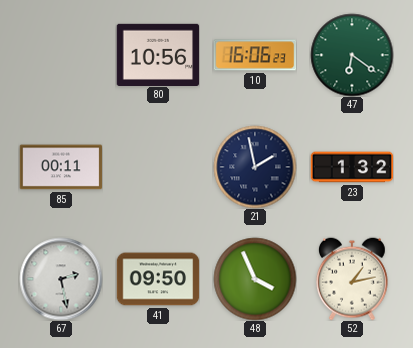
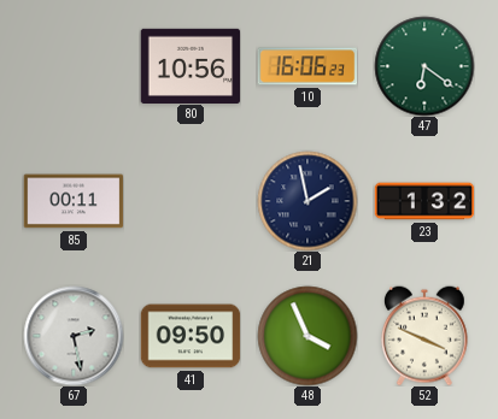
52: 1:13 -> 3:49 (424, 336)
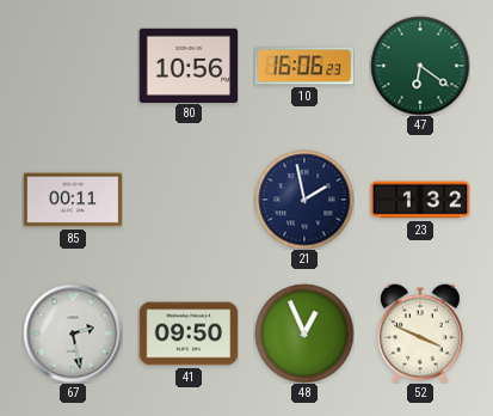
48: 3:56 -> 12:56 (304, 334)
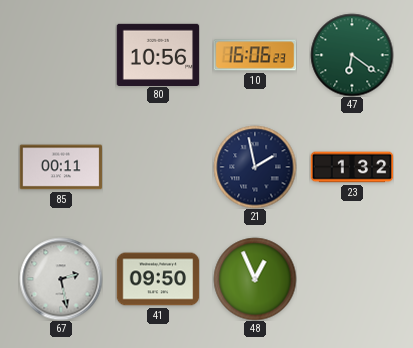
52: 3:49 -> none (420, 334)
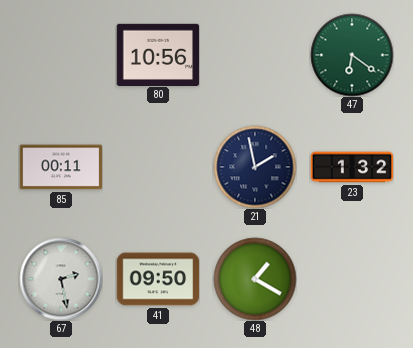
10: 16:06 -> none (255, 55)
48: 12:56 -> 1:20 (255, 279)
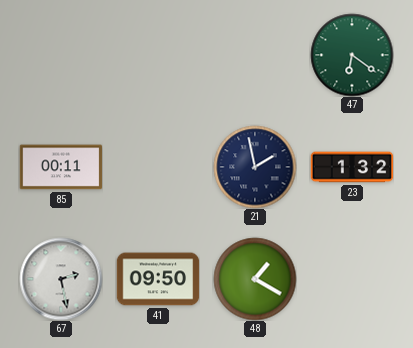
80: 10:56 -> none (158, 54)
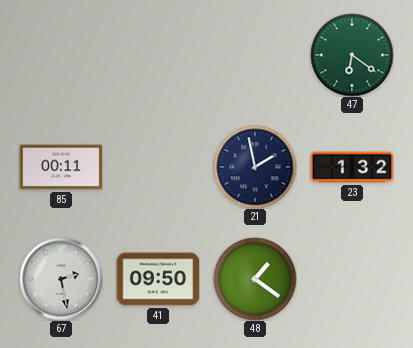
48: 1:20 -> 1:21 (255, 279)
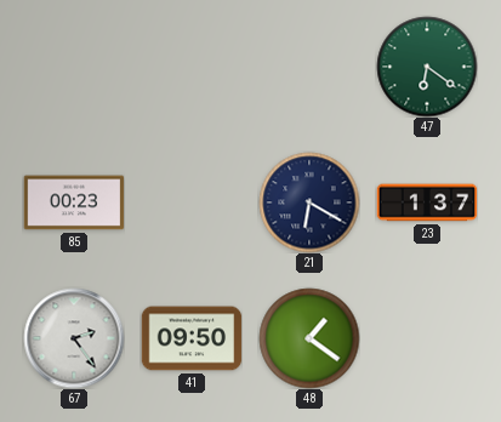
85: 00:11 -> 00:23 (74, 203)
21: 1:58 -> 6:20 (309, 203)
23: 1:32 -> 1:37 (427, 203)
67: 2:28 -> 2:24 (74, 338)
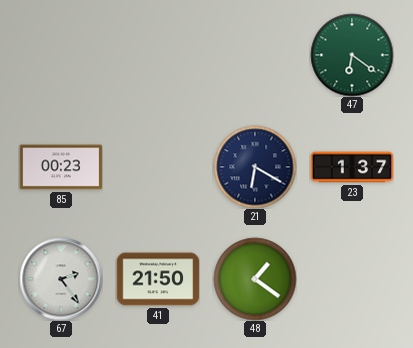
41: 09:50 -> 21:50 (158, 279)
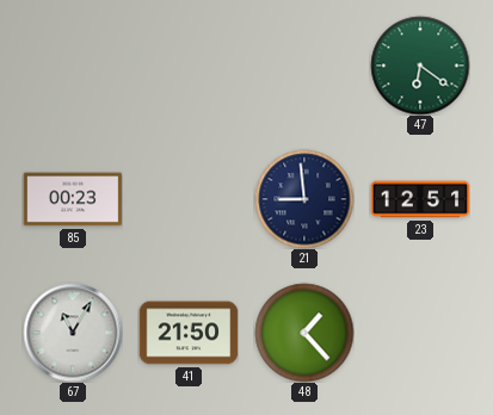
21: 6:20 -> 8:59 (304, 199)
23: 1:37 -> 12:51 (420, 199)
67: 2:24 -> 11:05 (73, 333)
48: 1:21 -> 1:23 (304, 333)
